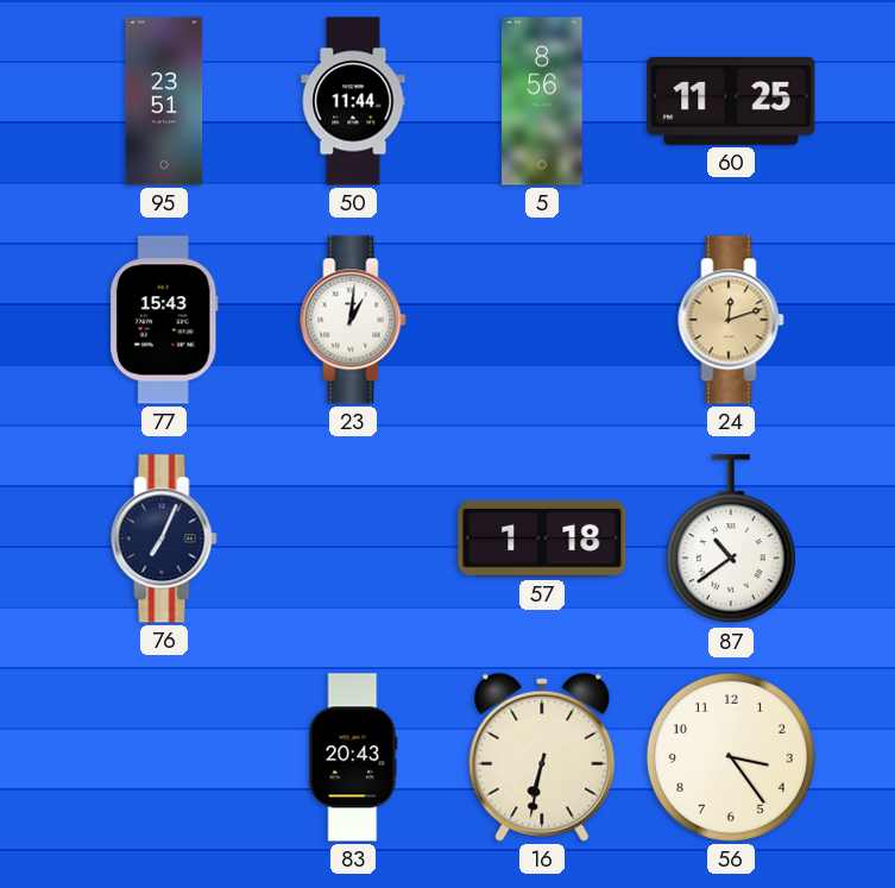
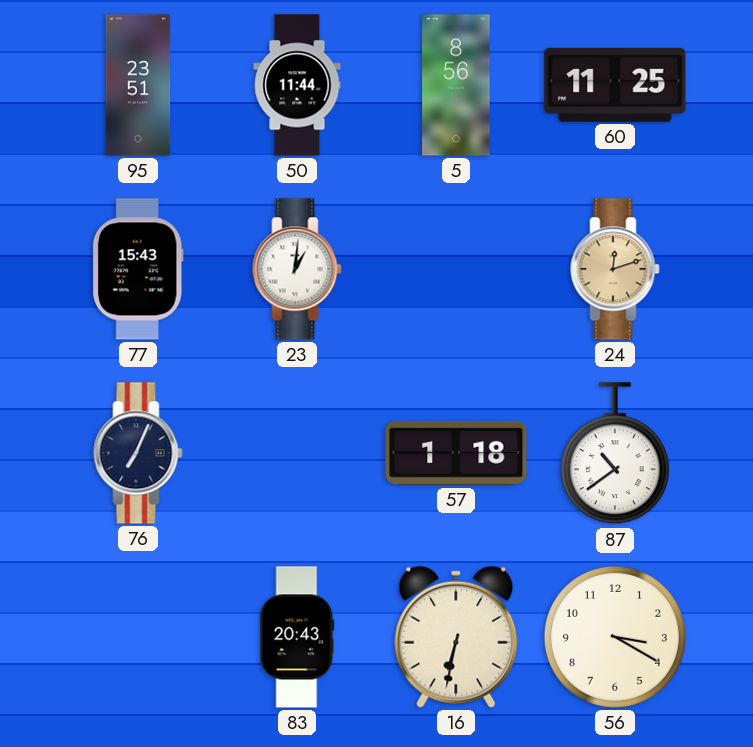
56: 3:24 -> 3:20 (615, 637)
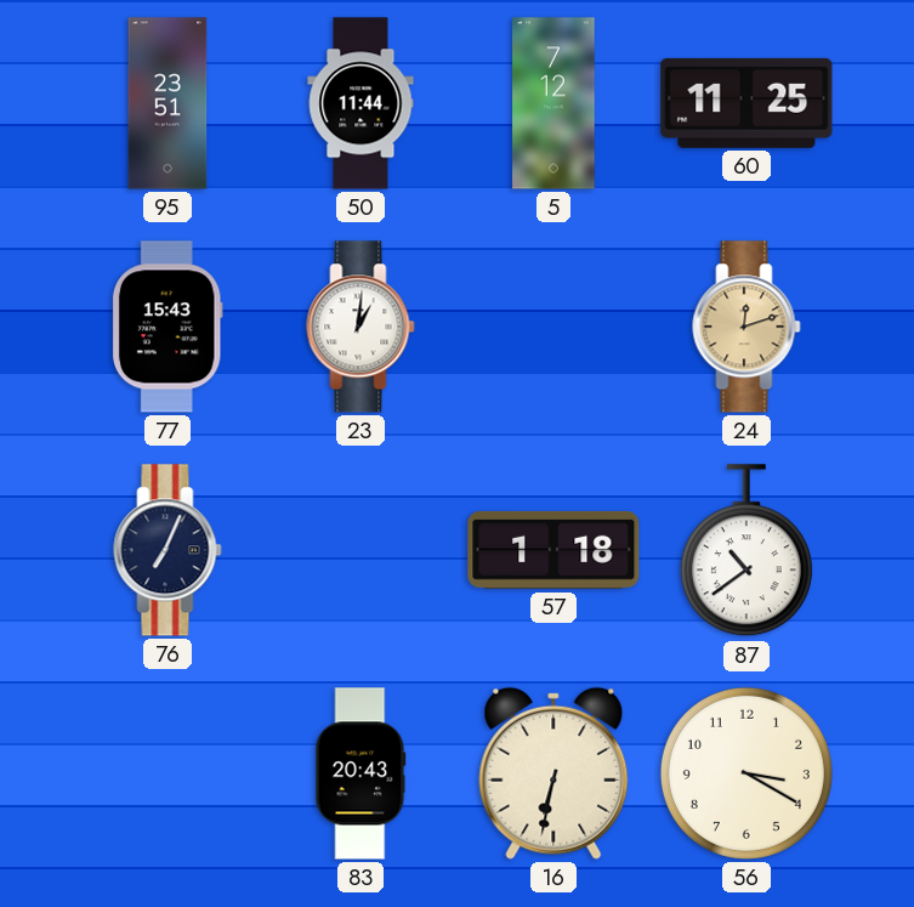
5: 8:56 -> 7:12 (553, 103)
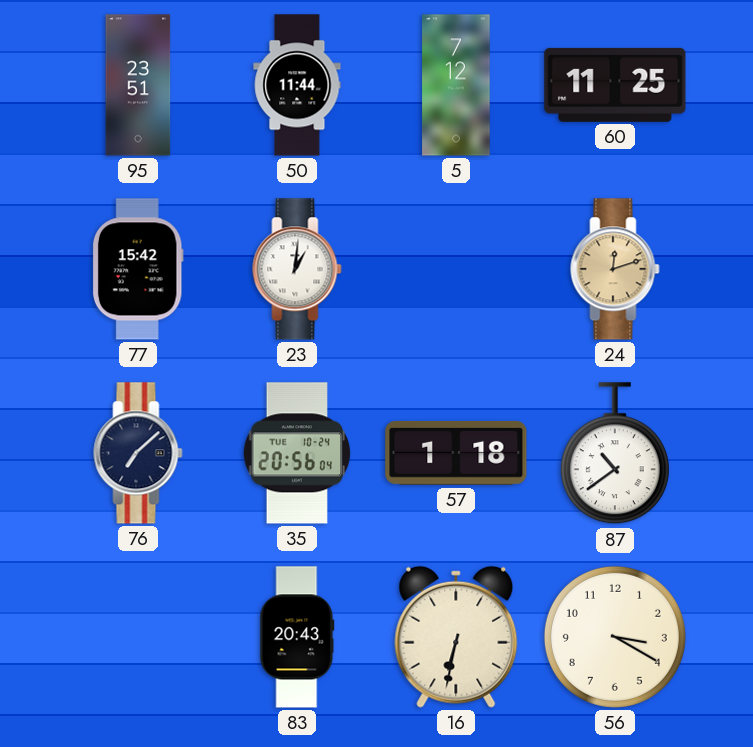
77: 15:43 -> 15:42 (138, 269)
76: 7:04 -> 7:08 (138, 453)
35: none -> 20:56 (297, 453)
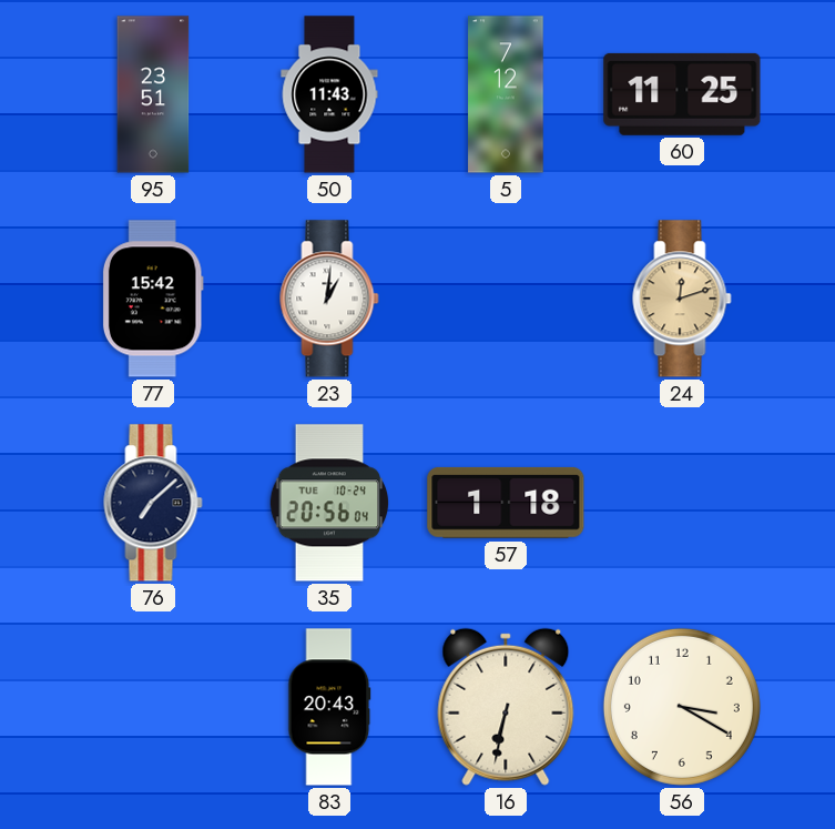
50: 11:44 -> 11:43 (329, 94)
87: 10:39 -> none (615, 454)
